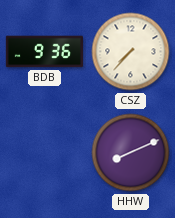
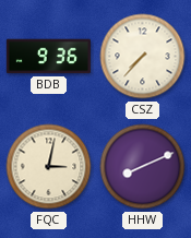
FQC: none -> 3:02 (49, 167)
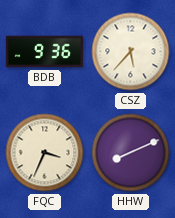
CSZ: 7:37 -> 5:37 (131, 52)
FQC: 3:02 -> 3:34 (45, 153)
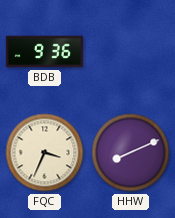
CSZ: 5:37 -> none (131, 52)
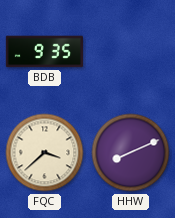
BDB: 9:36 -> 9:35 (44, 52)
FQC: 3:34 -> 3:38 (45, 153)
